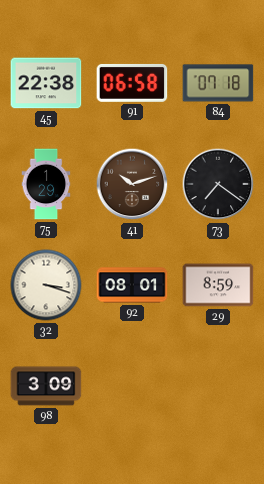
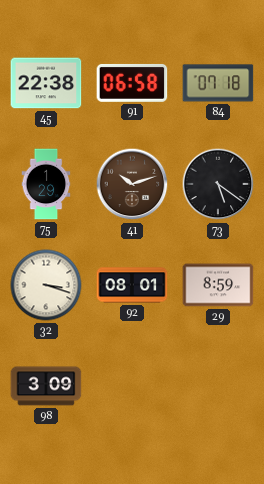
73: 7:21 -> 5:21 (218, 184)
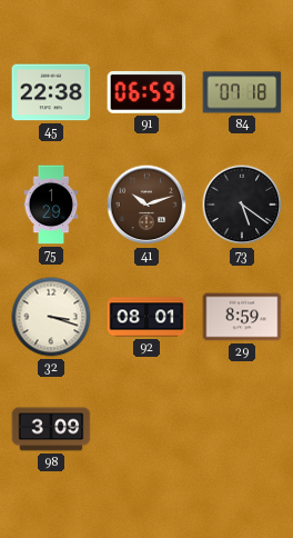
91: 06:58 -> 06:59 (146, 92)
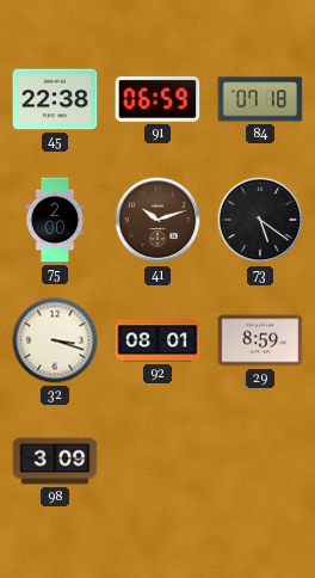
75: 1:29 -> 2:00 (55, 220)
